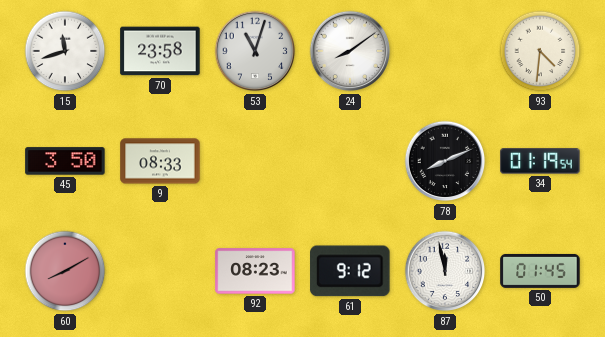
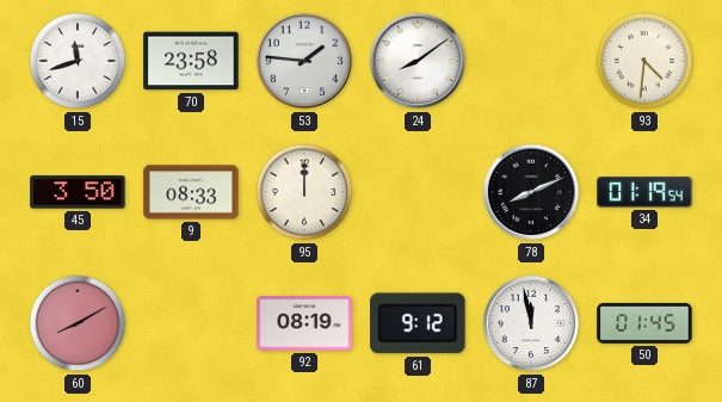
53: 11:03 -> 1:46 (304, 61)
95: none -> 12:00 (304, 192)
92: 08:23 -> 08:19 (304, 323)
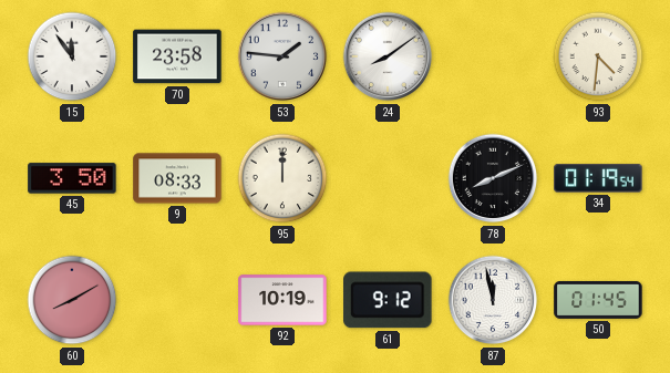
15: 11:42 -> 11:54 (72, 56)
92: 08:19 -> 10:19 (282, 300)
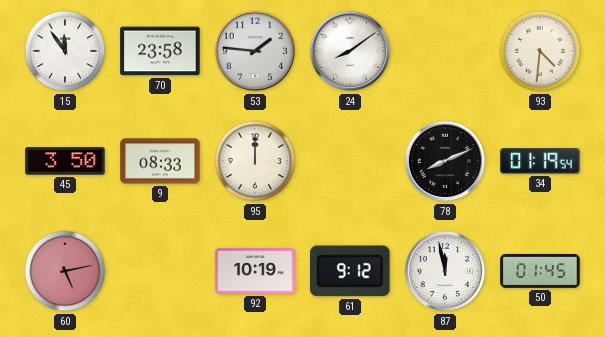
60: 8:10 -> 5:13 (65, 271)
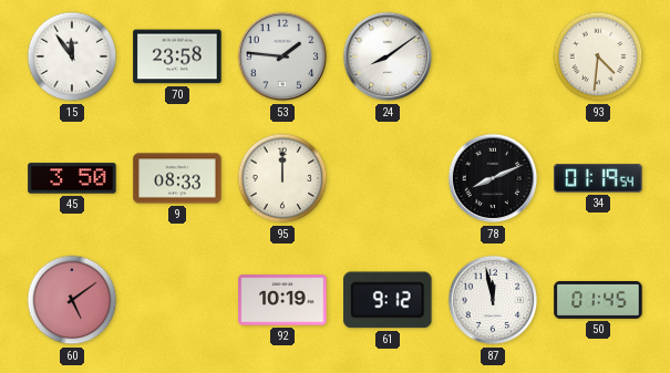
60: 5:13 -> 5:09 (72, 300)
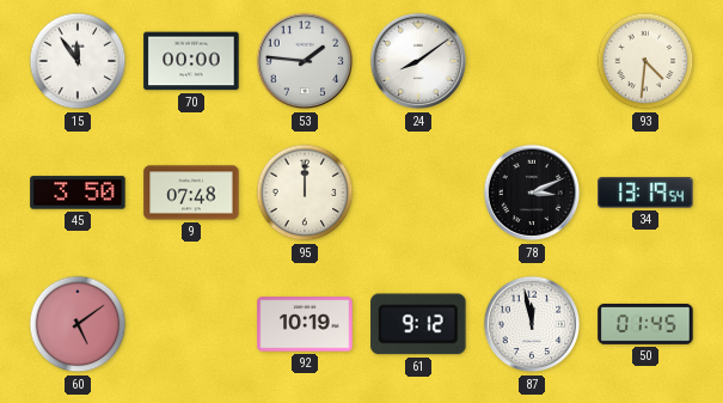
70: 23:58 -> 00:00 (191, 61)
9: 08:33 -> 07:48 (191, 193)
78: 8:11 -> 3:11 (532, 193)
34: 01:19 -> 13:19 (645, 193)
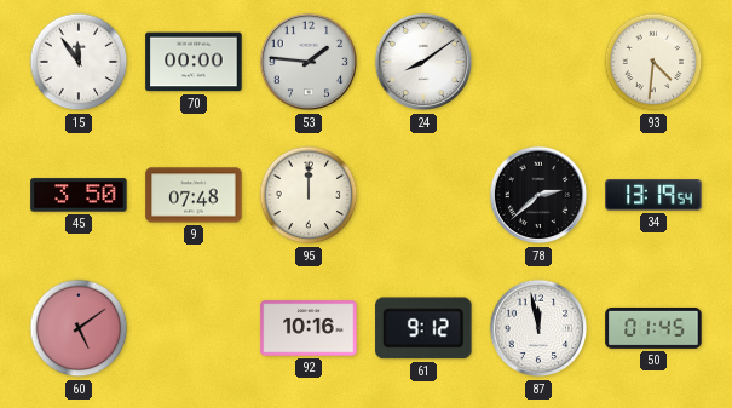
78: 3:11 -> 2:38 (538, 195)
92: 10:19 -> 10:16 (309, 328)
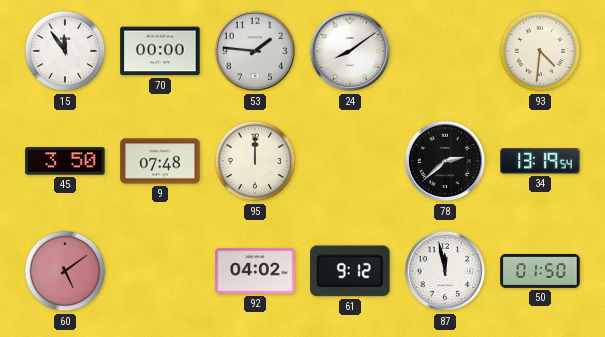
92: 10:16 -> 04:02 (255, 271)
50: 01:45 -> 01:50 (540, 271)
